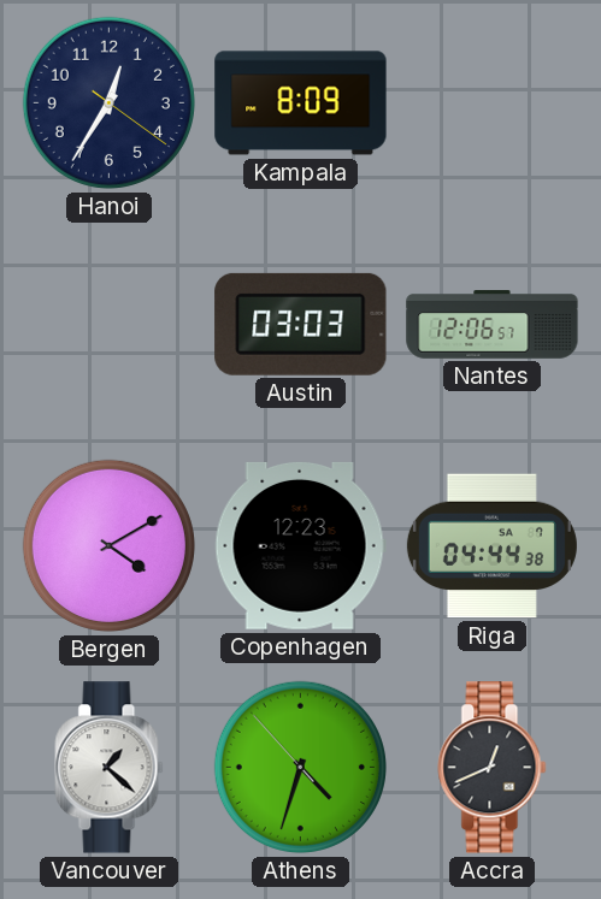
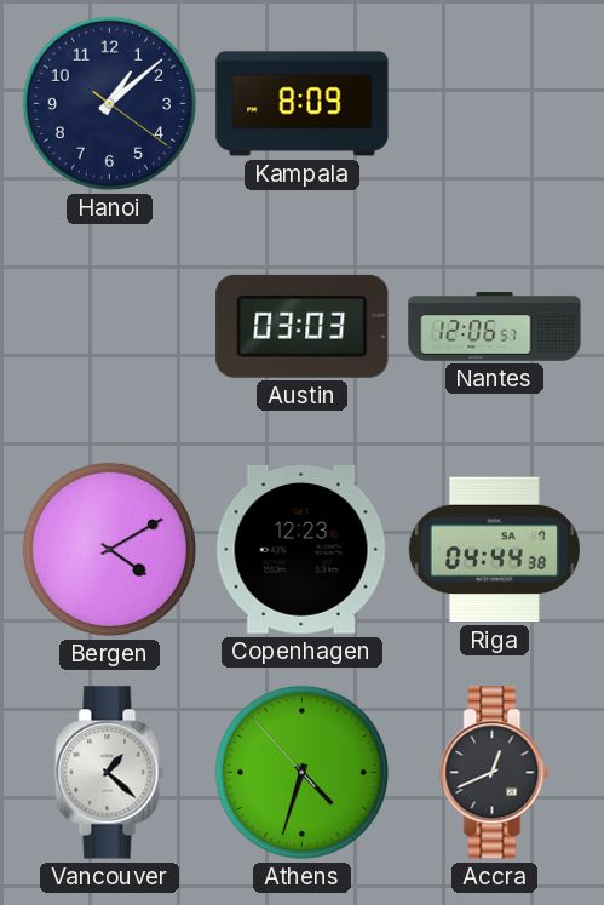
Hanoi: 12:35 -> 1:08 (109, 103)
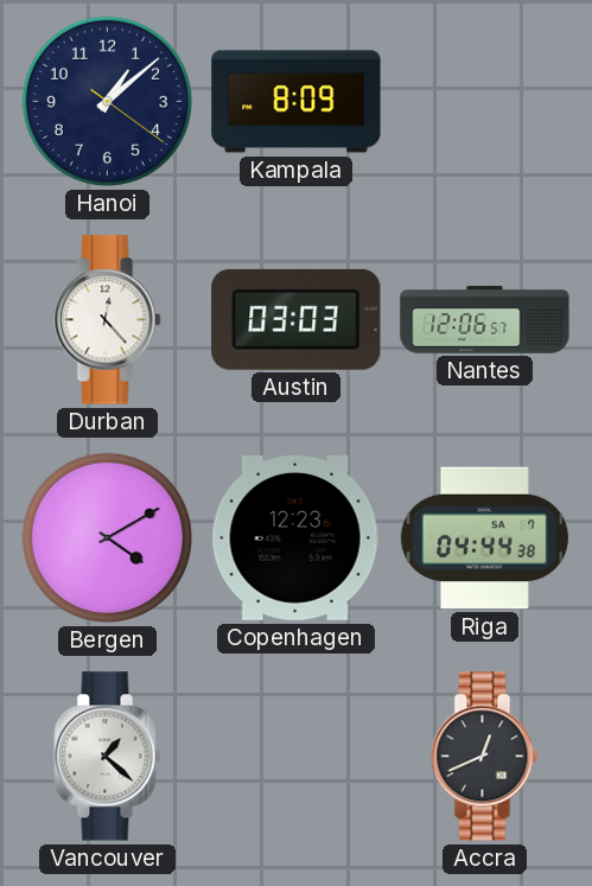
Durban: none -> 12:23 (108, 320)
Athens: 4:32 -> none (301, 772)
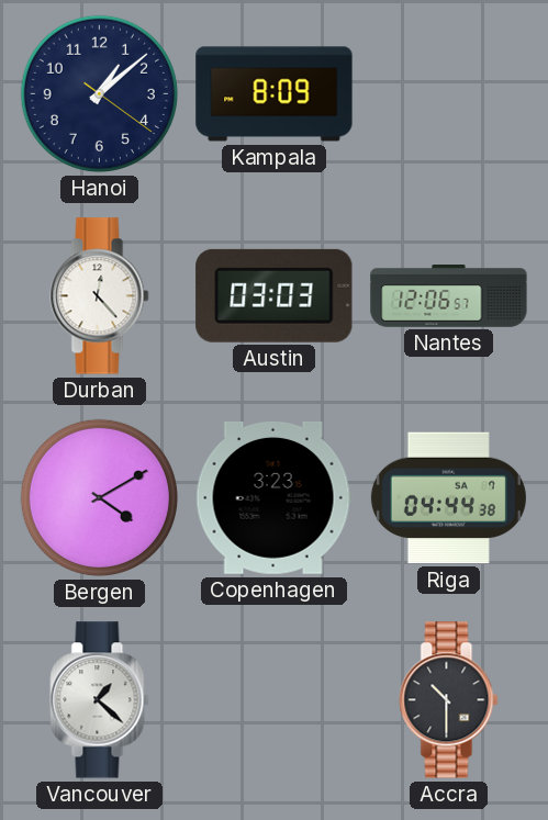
Copenhagen: 12:23 -> 3:23 (273, 497)
Accra: 12:41 -> 10:30 (449, 700)
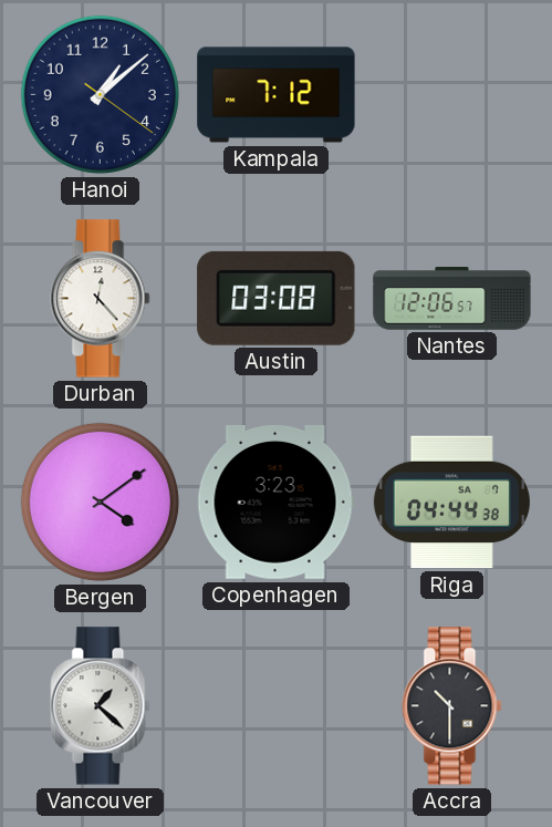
Kampala: 8:09 -> 7:12 (277, 95)
Austin: 03:03 -> 03:08 (277, 298)
Bergen: 4:10 -> 4:09 (100, 502)
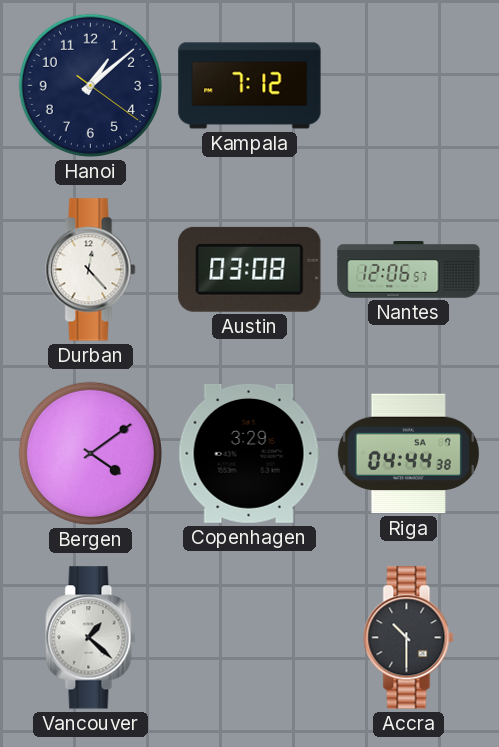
Copenhagen: 3:23 -> 3:29 (249, 453)
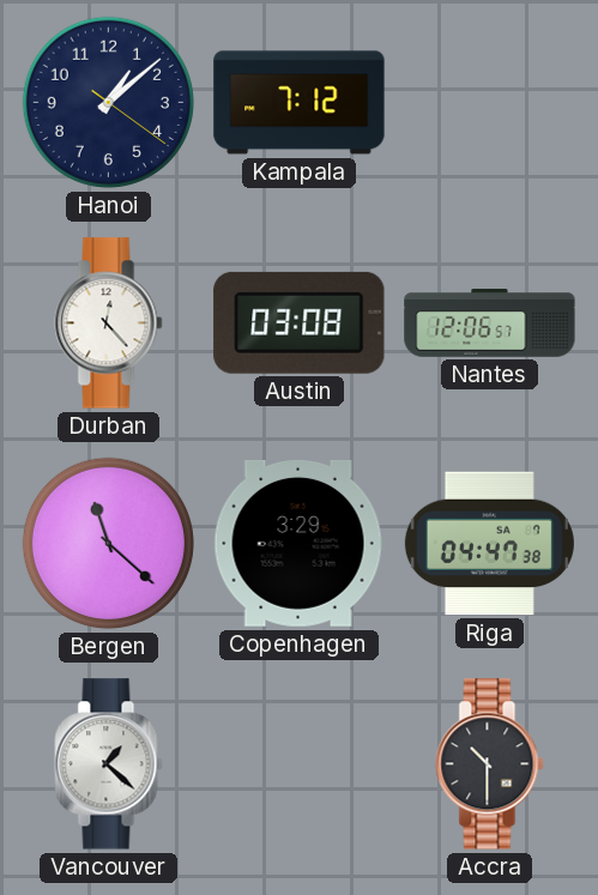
Bergen: 4:09 -> 11:22 (108, 543)
Riga: 04:44 -> 04:47 (489, 544)
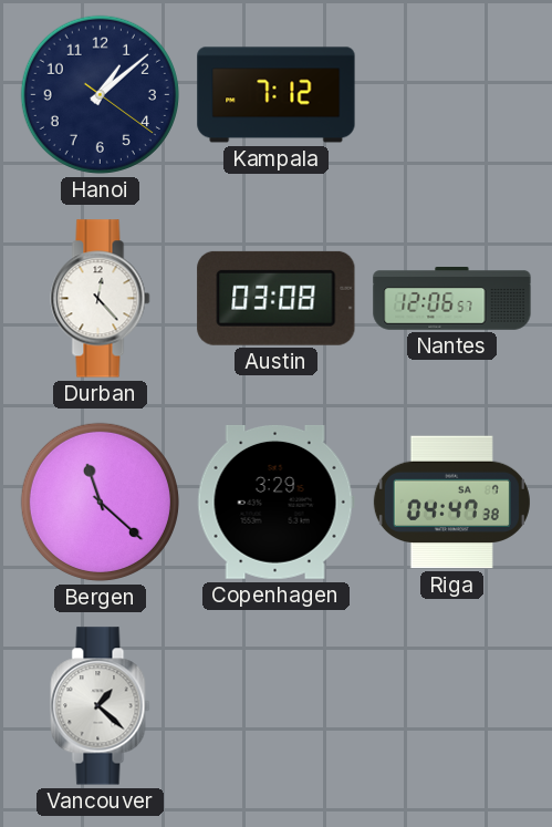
Accra: 10:30 -> none (490, 764)
